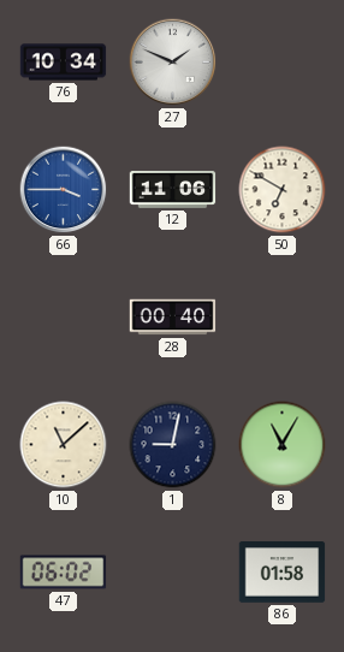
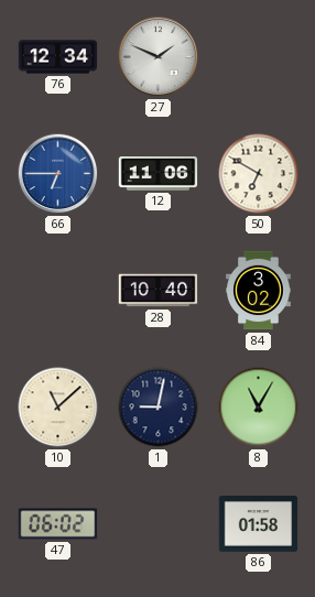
76: 10:34 -> 12:34 (58, 57)
66: 3:45 -> 6:45 (58, 174)
28: 00:40 -> 10:40 (159, 291)
84: none -> 3:02 (259, 291)
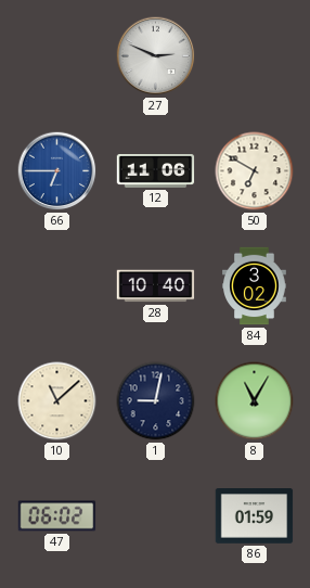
76: 12:34 -> none (58, 57)
27: 1:49 -> 2:49 (156, 56)
86: 01:58 -> 01:59 (255, 516)
